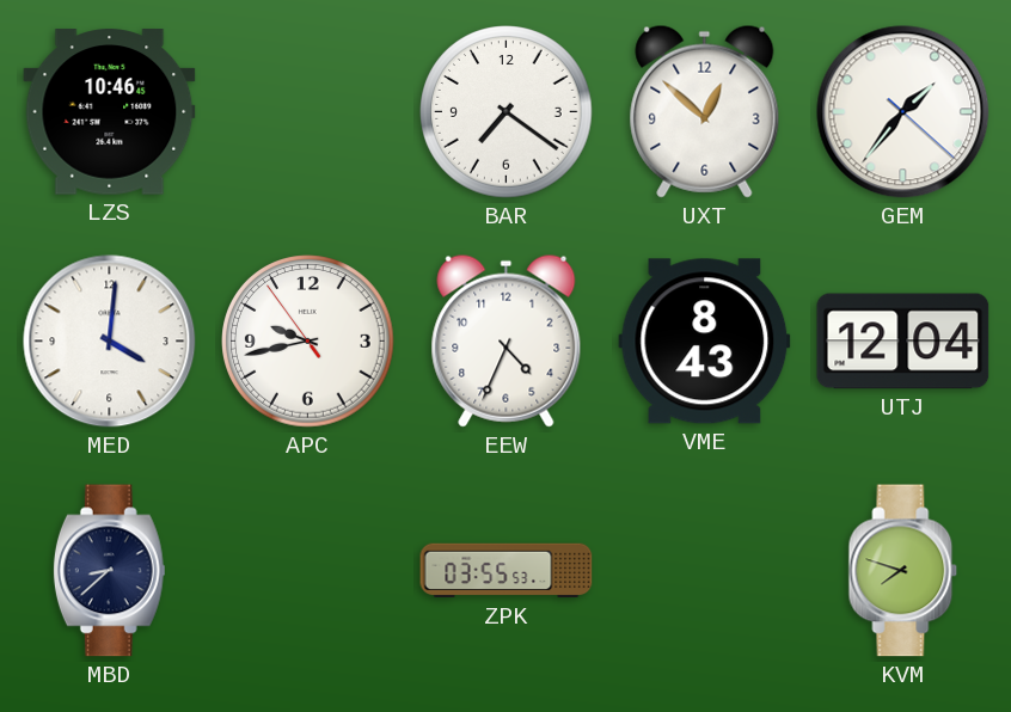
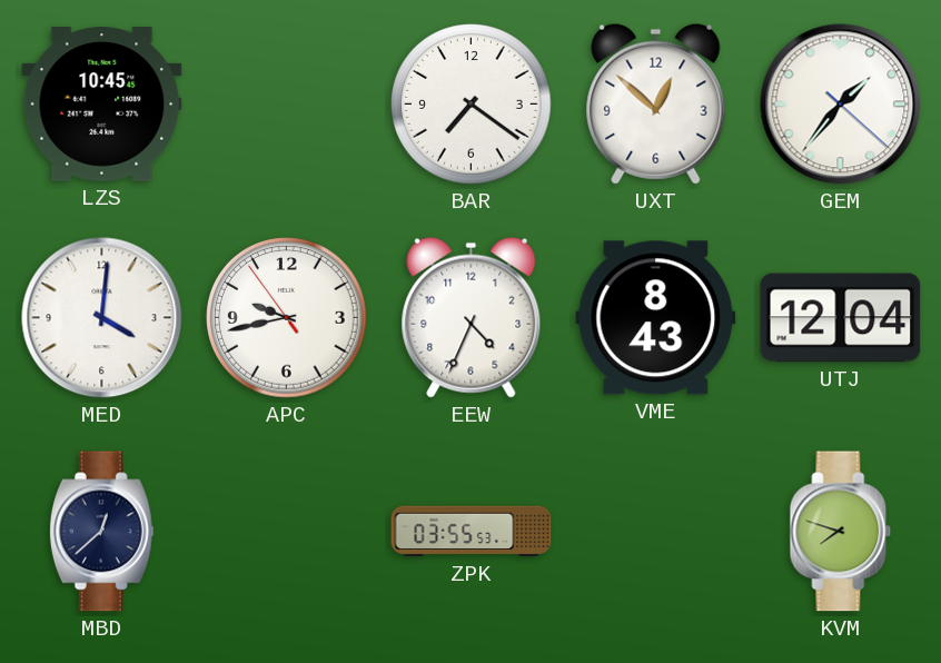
LZS: 10:46 -> 10:45 (102, 105)
MBD: 8:38 -> 12:38 (101, 532)
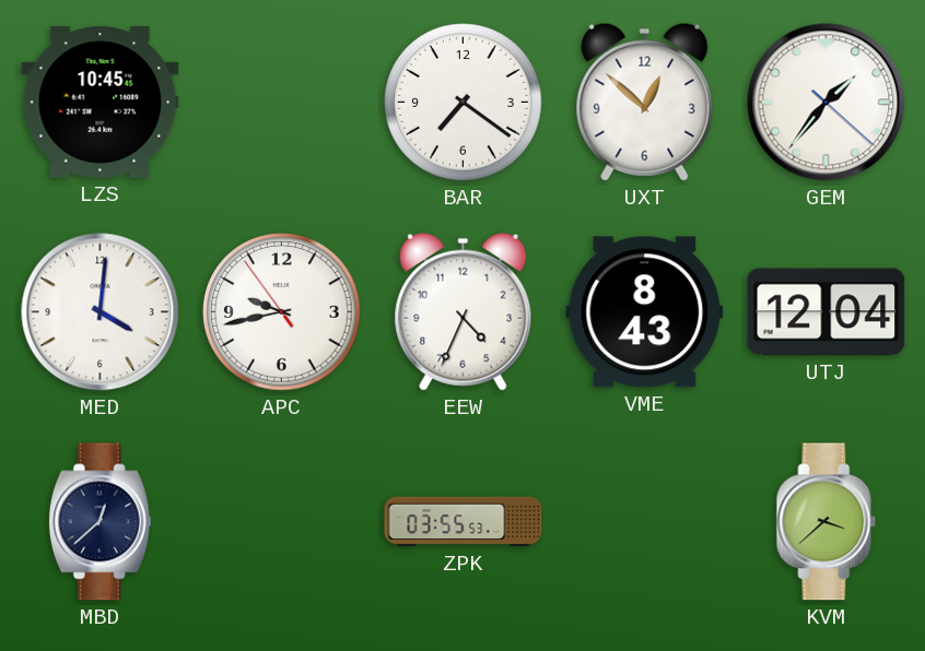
KVM: 7:48 -> 3:38 (827, 522)
